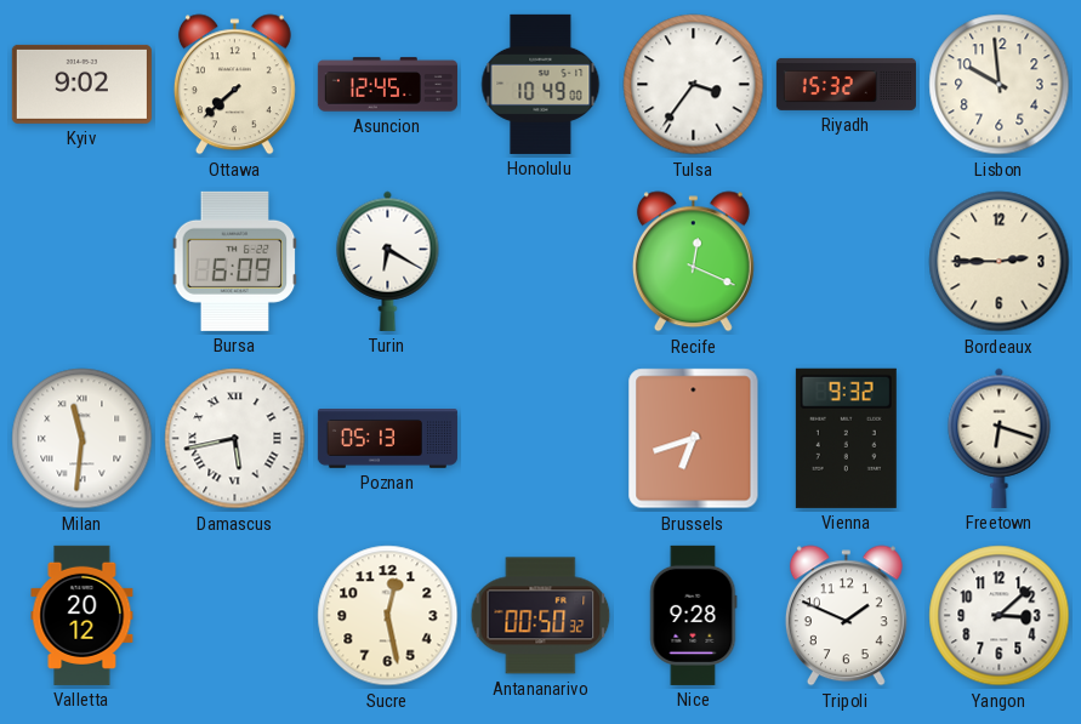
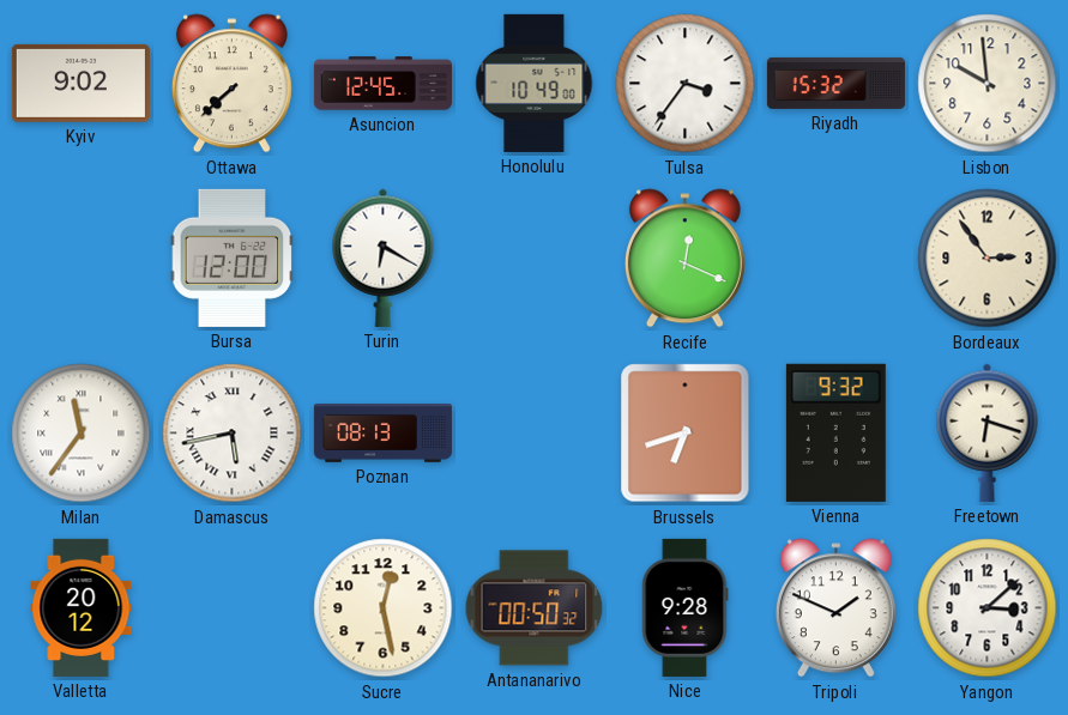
Bursa: 6:09 -> 12:00 (233, 257)
Bordeaux: 2:45 -> 2:54 (988, 259)
Milan: 11:31 -> 11:36 (82, 434)
Poznan: 05:13 -> 08:13 (382, 434)
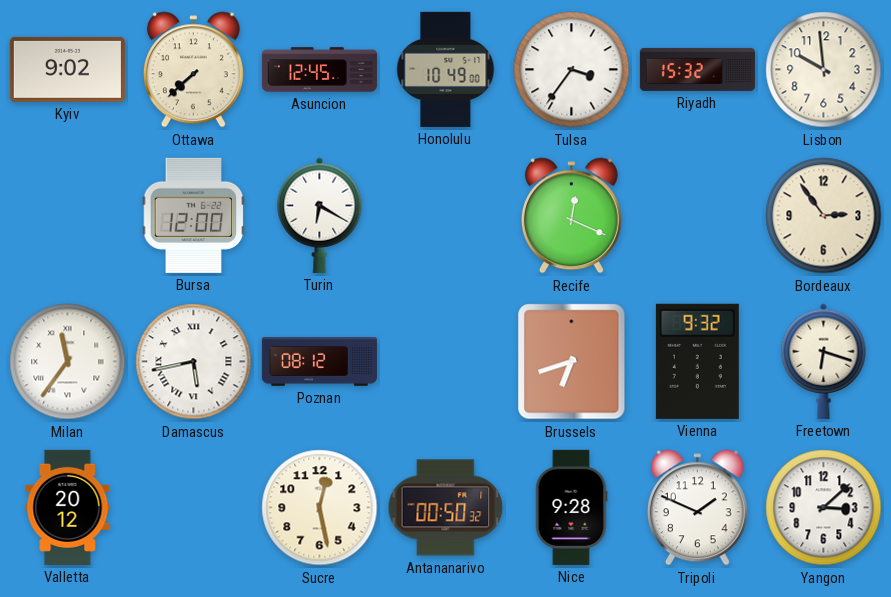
Poznan: 08:13 -> 08:12 (319, 362)
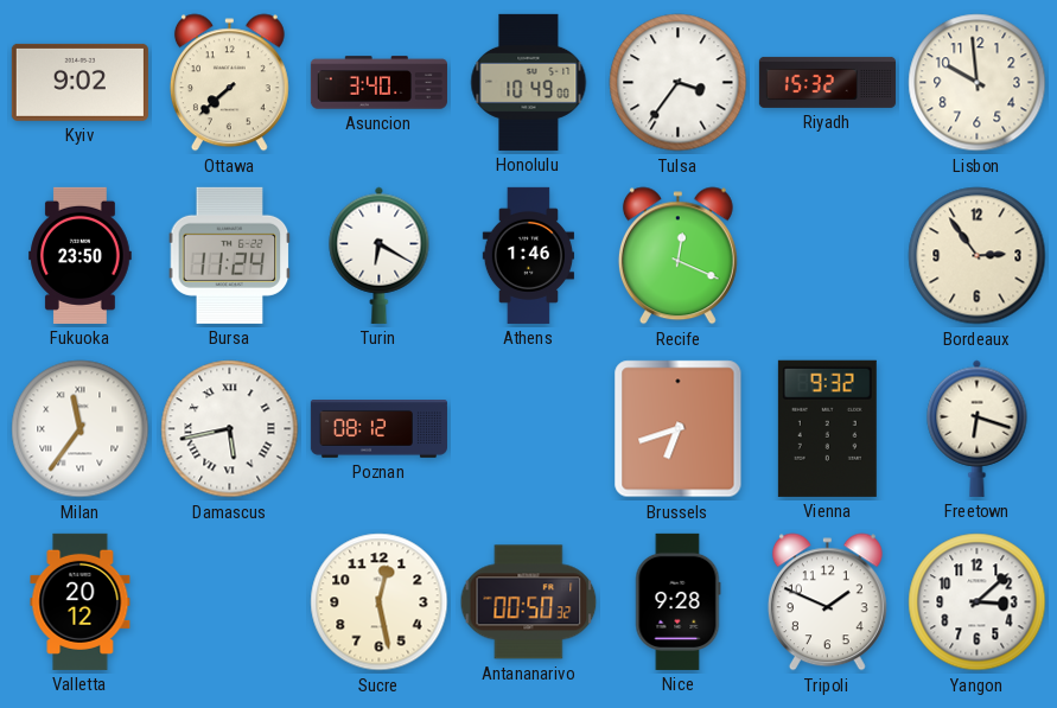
Asuncion: 12:45 -> 3:40 (378, 83)
Fukuoka: none -> 23:50 (81, 255)
Bursa: 12:00 -> 11:24 (230, 255)
Athens: none -> 1:46 (528, 255)
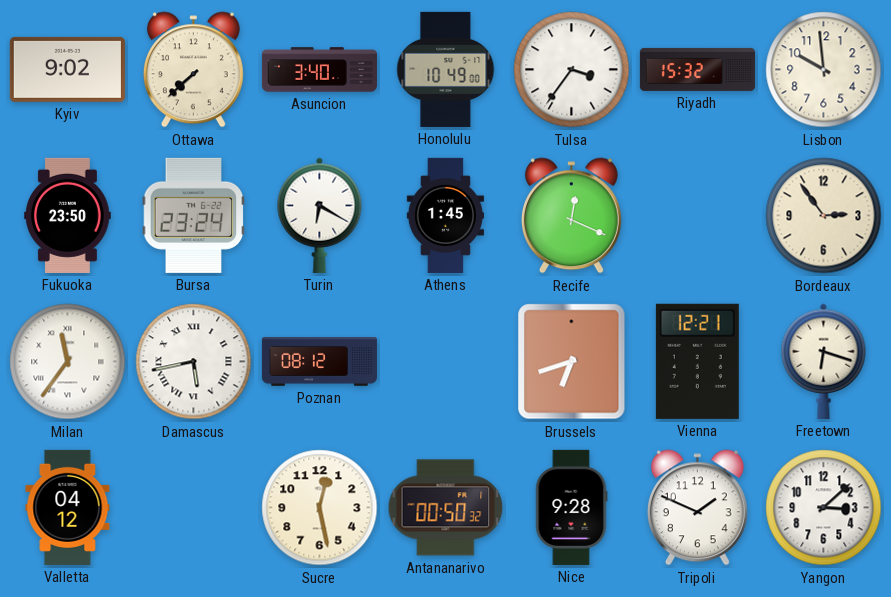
Bursa: 11:24 -> 23:24 (194, 215)
Athens: 1:46 -> 1:45 (445, 215)
Vienna: 9:32 -> 12:21 (697, 361)
Valletta: 20:12 -> 04:12 (68, 507)
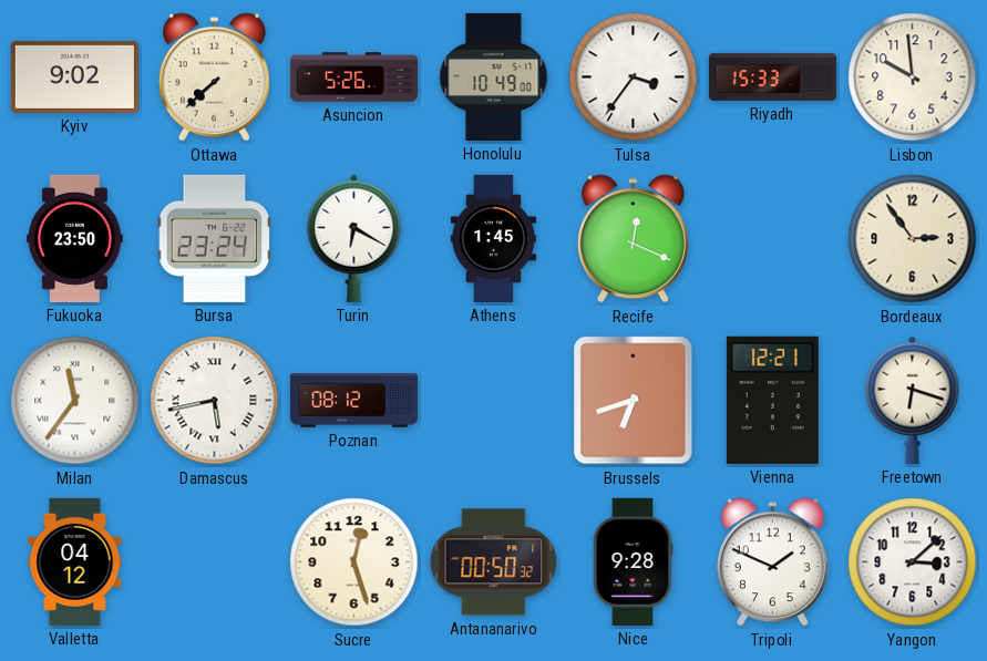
Asuncion: 3:40 -> 5:26 (353, 78)
Riyadh: 15:32 -> 15:33 (772, 76)
Sucre: 12:28 -> 12:27 (354, 562)
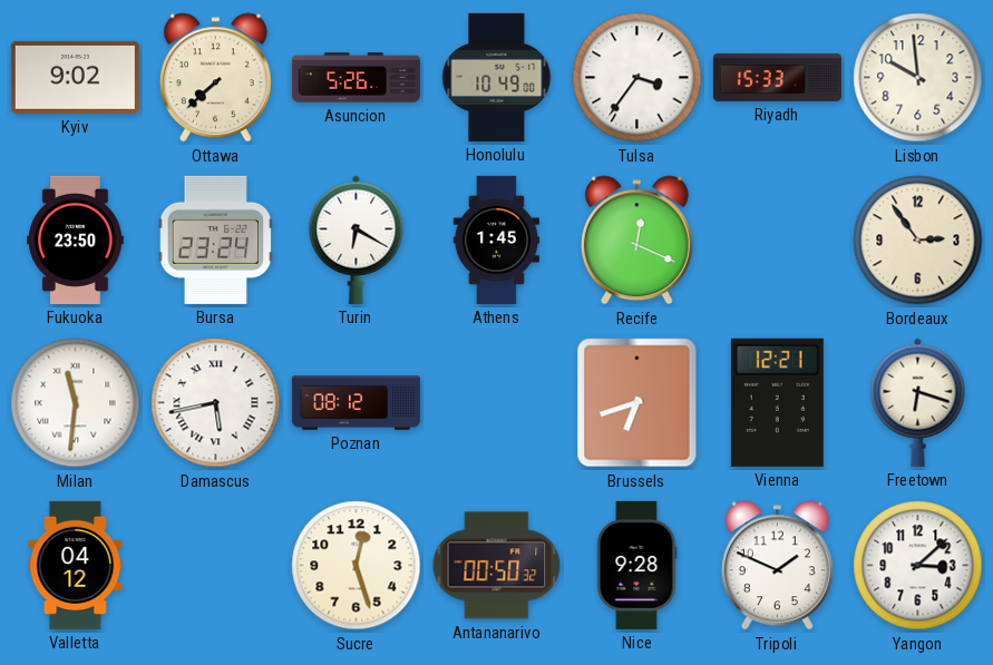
Milan: 11:36 -> 11:31 (76, 403)
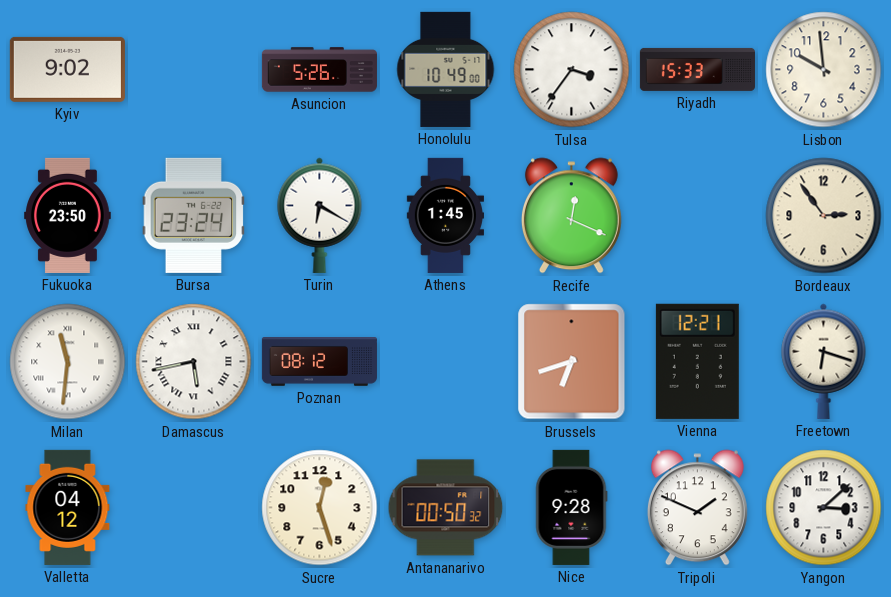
Ottawa: 7:38 -> none (215, 78)
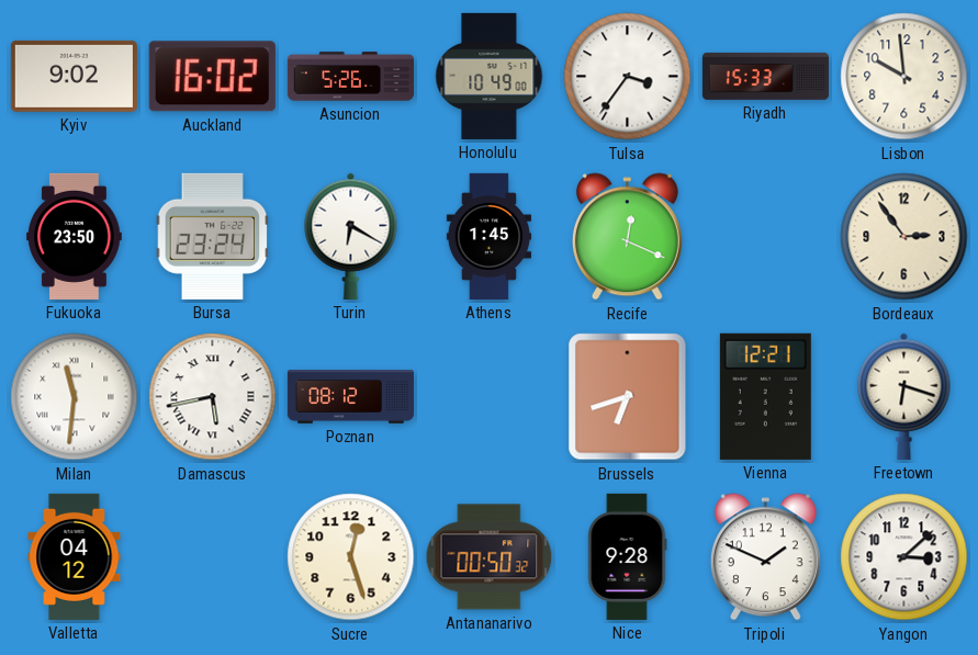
Auckland: none -> 16:02 (212, 77)
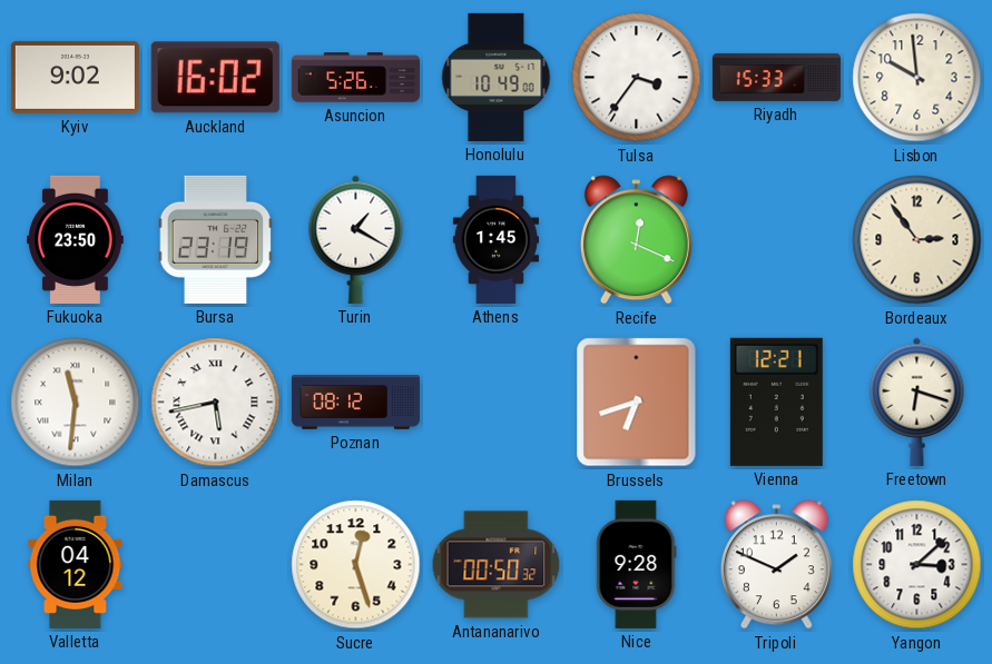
Bursa: 23:24 -> 23:19 (216, 239)
Turin: 6:20 -> 1:20 (356, 239)
